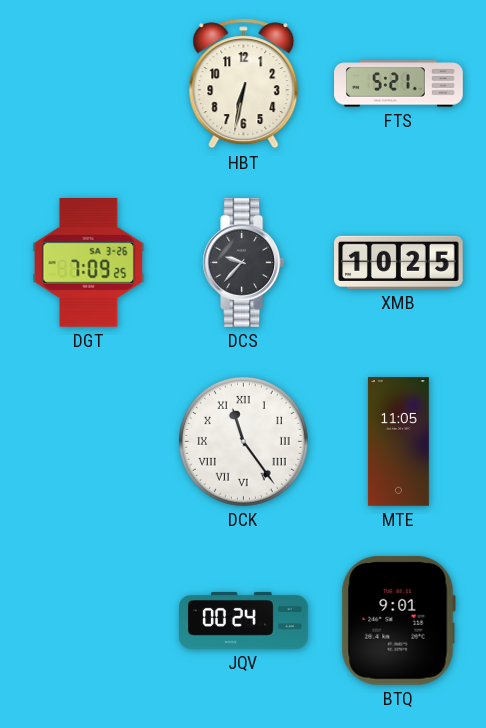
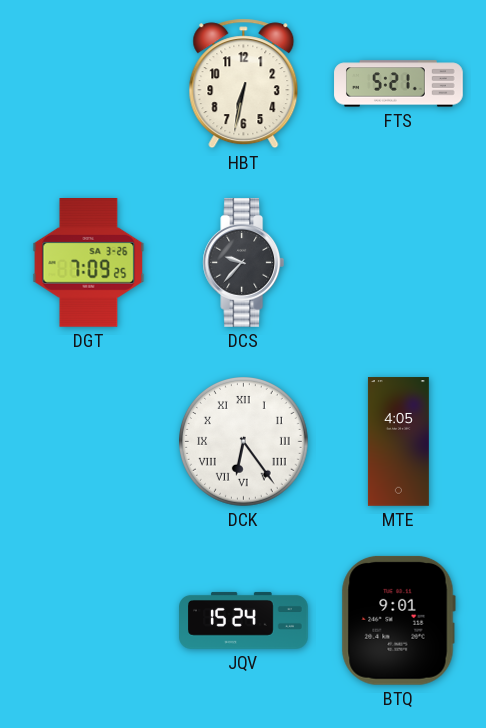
XMB: 10:25 -> none (399, 262)
DCK: 11:24 -> 6:24 (244, 442)
MTE: 11:05 -> 4:05 (398, 442)
JQV: 00:24 -> 15:24 (244, 620)
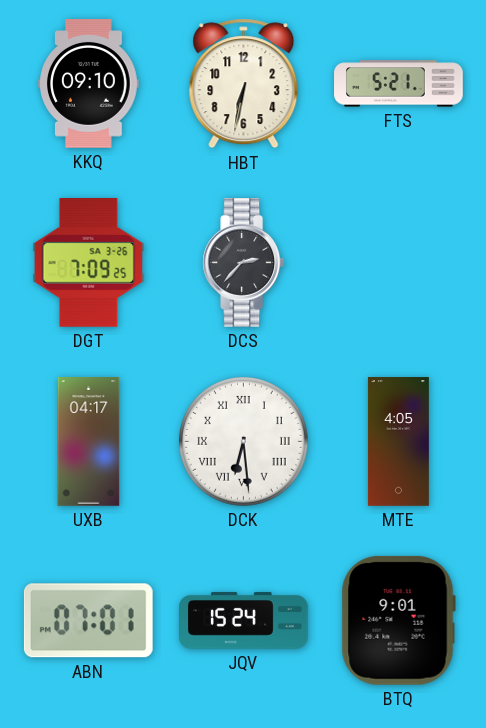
KKQ: none -> 09:10 (89, 84)
DCS: 9:37 -> 2:37 (244, 263)
UXB: none -> 04:17 (89, 442)
DCK: 6:24 -> 6:29 (244, 442)
ABN: none -> 07:01 (88, 621)
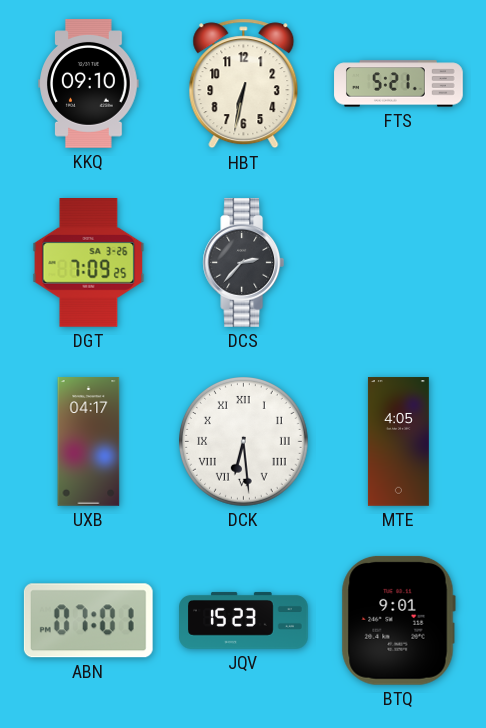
JQV: 15:24 -> 15:23 (244, 620)
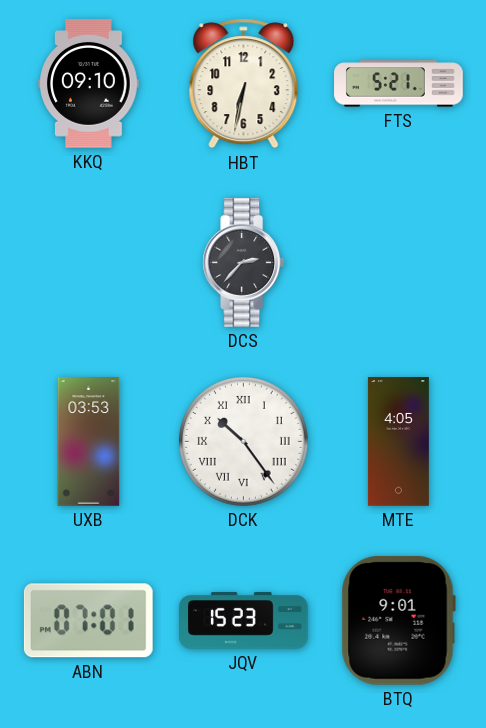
DGT: 7:09 -> none (89, 263)
UXB: 04:17 -> 03:53 (89, 442)
DCK: 6:29 -> 10:24 (244, 442)
